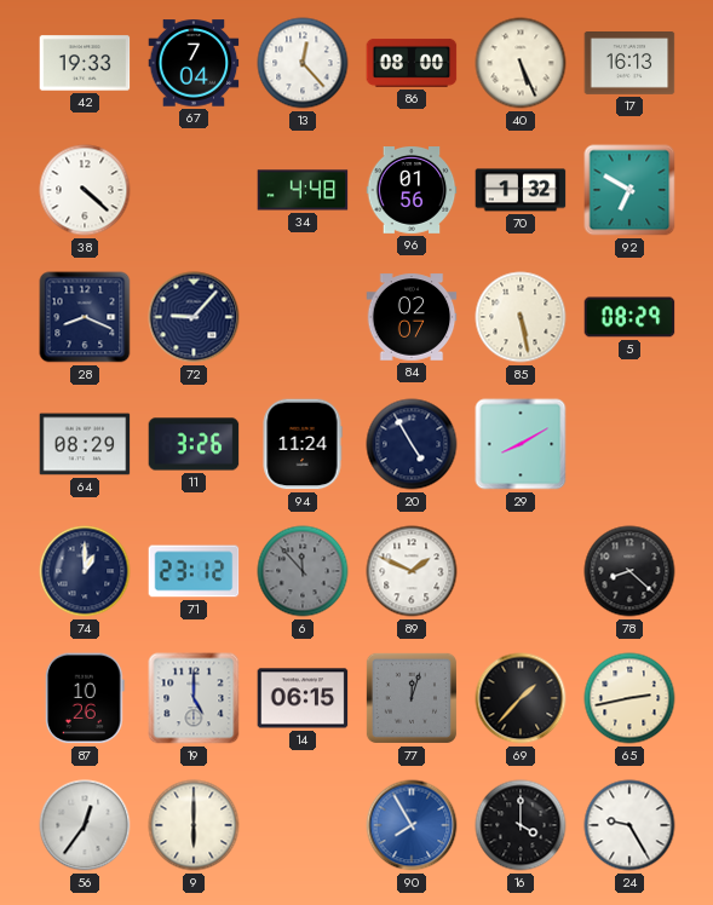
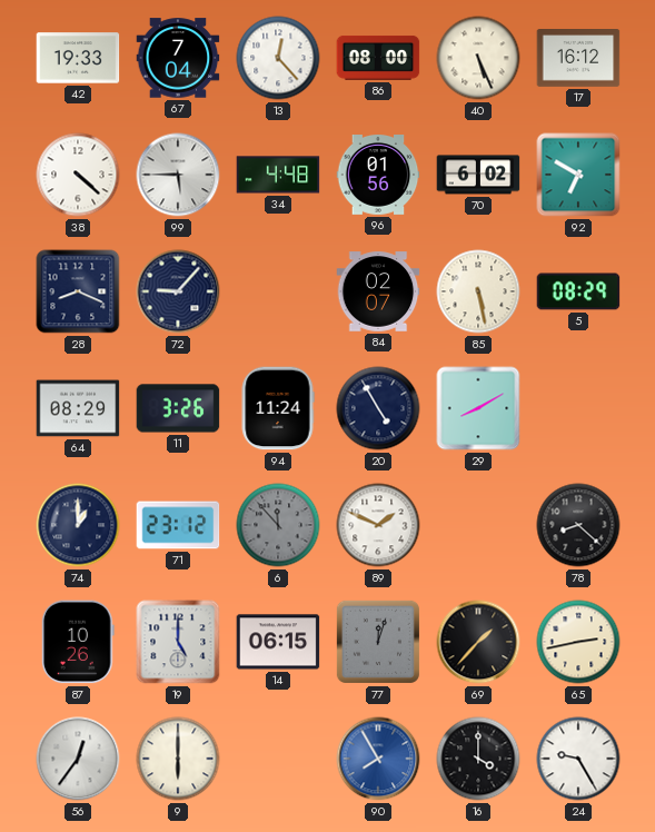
17: 16:13 -> 16:12 (578, 58)
99: none -> 5:45 (178, 175)
70: 1:32 -> 6:02 (478, 175)
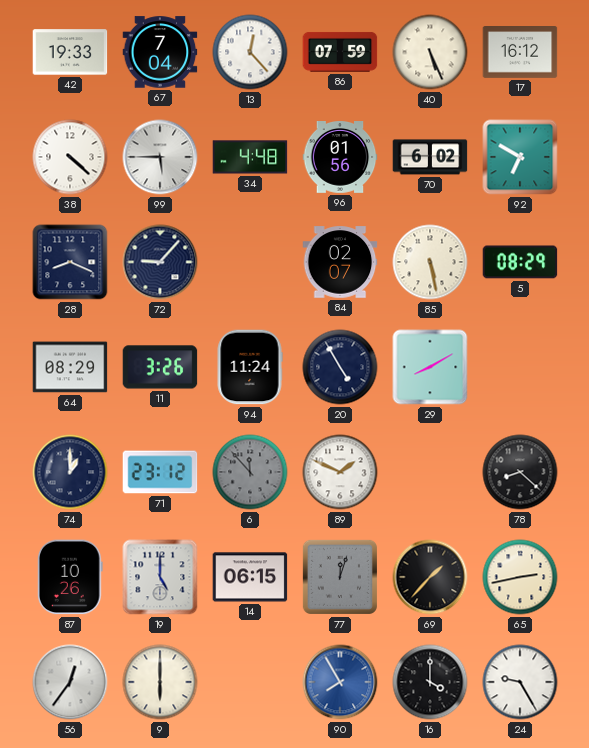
86: 08:00 -> 07:59 (340, 52)
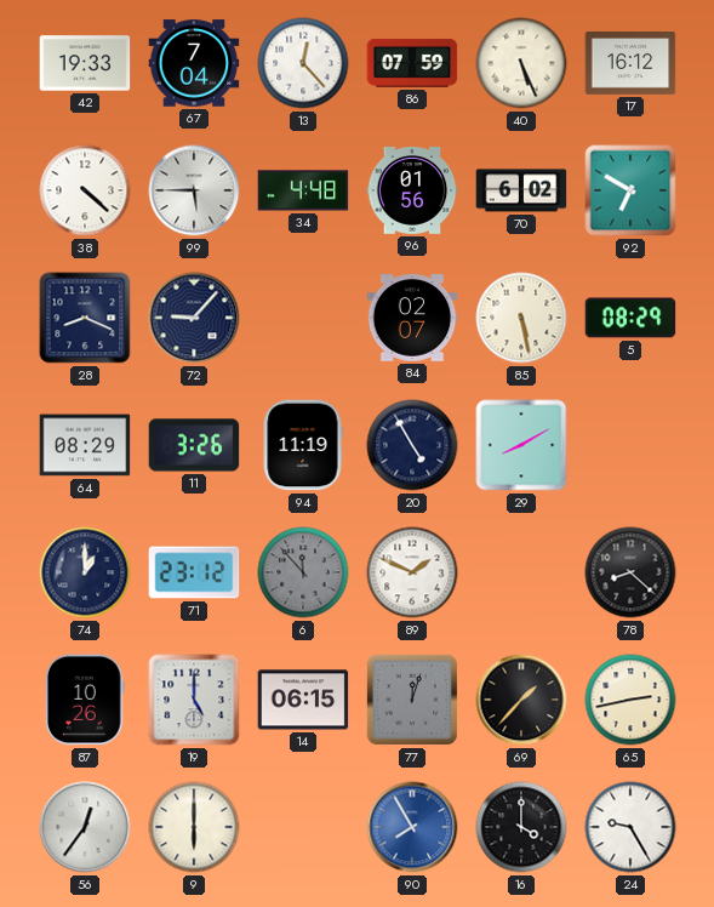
94: 11:24 -> 11:19 (303, 445)
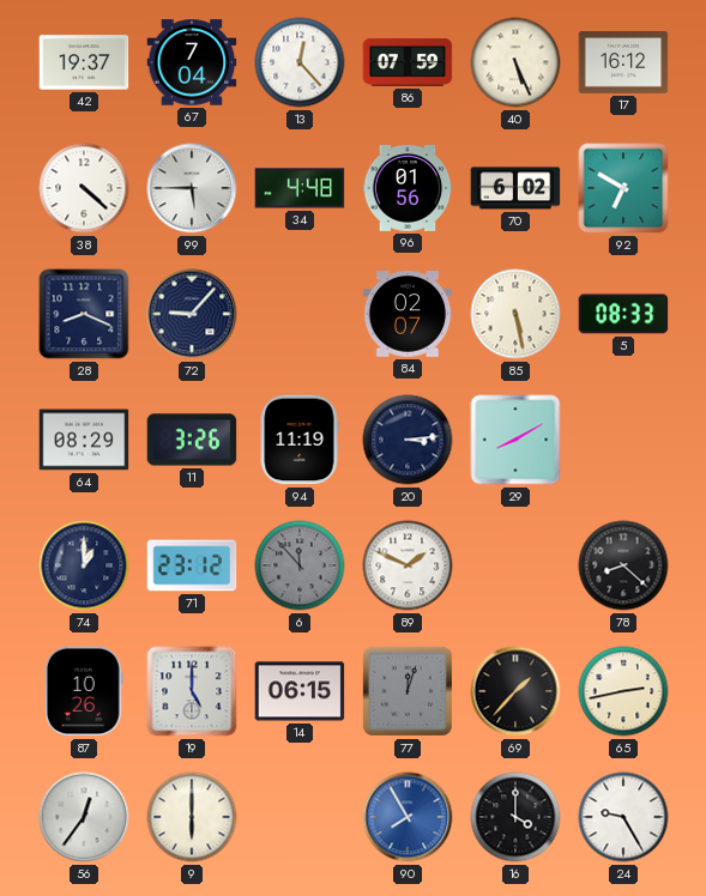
42: 19:33 -> 19:37 (84, 62)
5: 08:29 -> 08:33 (623, 314)
20: 4:55 -> 3:14 (408, 440)
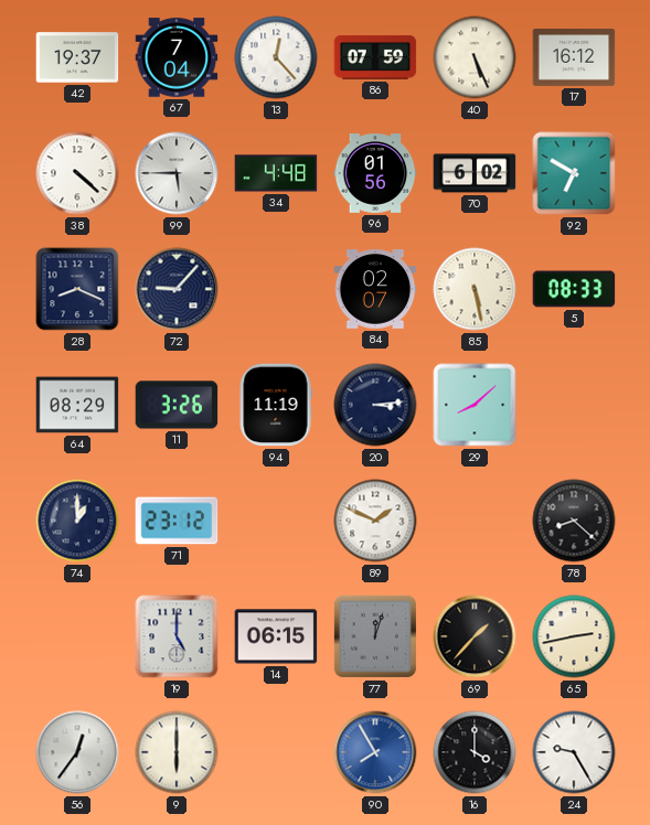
29: 8:10 -> 8:08 (475, 405)
6: 11:53 -> none (300, 565)
87: 10:26 -> none (84, 691)
